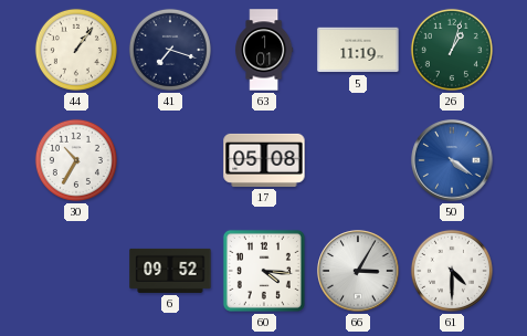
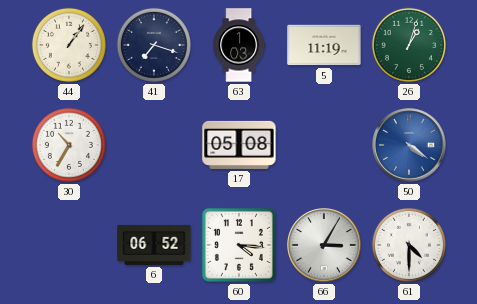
63: 1:01 -> 1:03 (239, 45)
6: 09:52 -> 06:52 (154, 245)
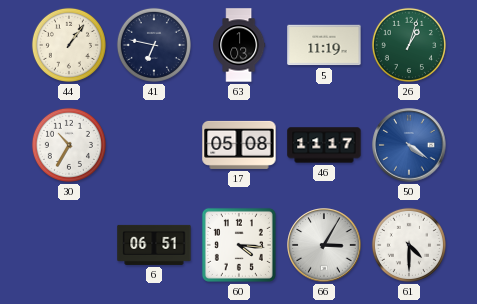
41: 7:18 -> 6:47 (154, 45)
46: none -> 11:17 (324, 145)
6: 06:52 -> 06:51 (154, 245)
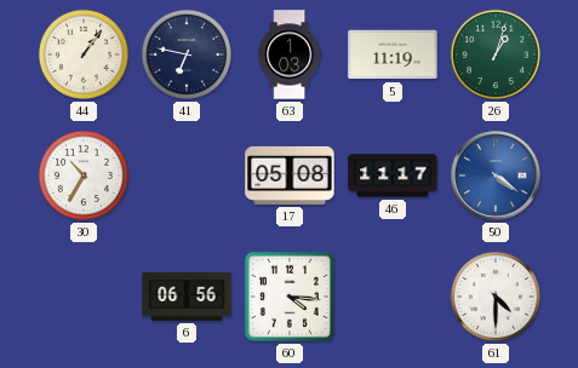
6: 06:51 -> 06:56 (187, 297)
66: 3:05 -> none (324, 245)
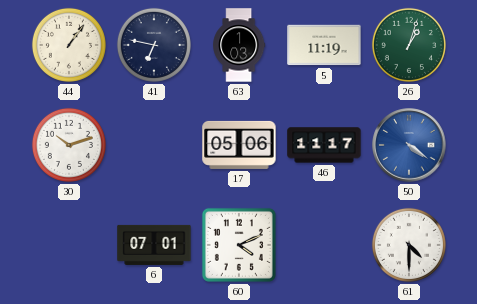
30: 10:35 -> 10:12 (69, 145)
17: 05:08 -> 05:06 (239, 145)
6: 06:56 -> 07:01 (154, 245)
60: 4:16 -> 4:11 (239, 245)
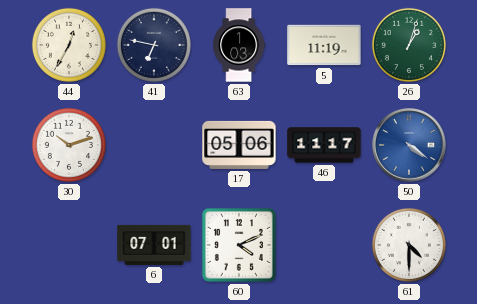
44: 1:06 -> 12:35 (69, 45)
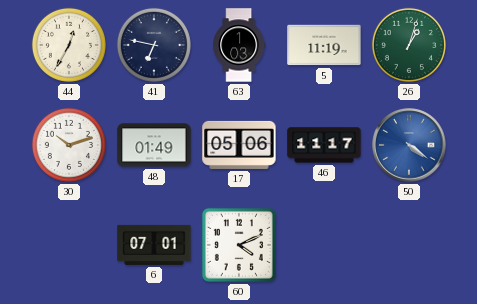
48: none -> 01:49 (154, 145)
61: 4:30 -> none (409, 245)
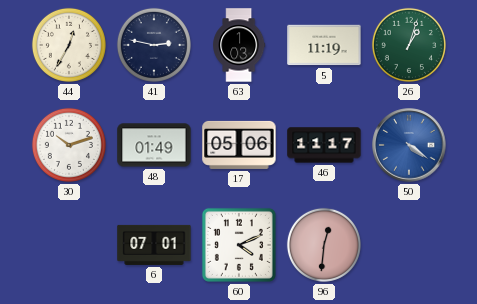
41: 6:47 -> 2:47 (154, 45)
96: none -> 12:31 (324, 245)
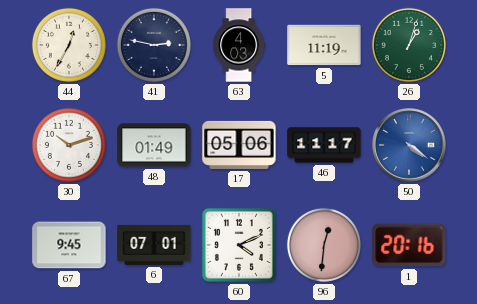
63: 1:03 -> 4:03 (239, 45)
67: none -> 9:45 (69, 245)
1: none -> 20:16 (409, 245)
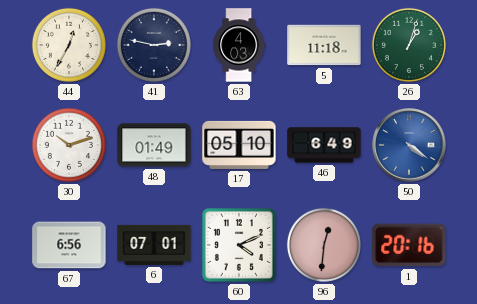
5: 11:19 -> 11:18 (324, 45)
17: 05:06 -> 05:10 (239, 145)
46: 11:17 -> 6:49 (324, 145)
67: 9:45 -> 6:56 (69, 245)
